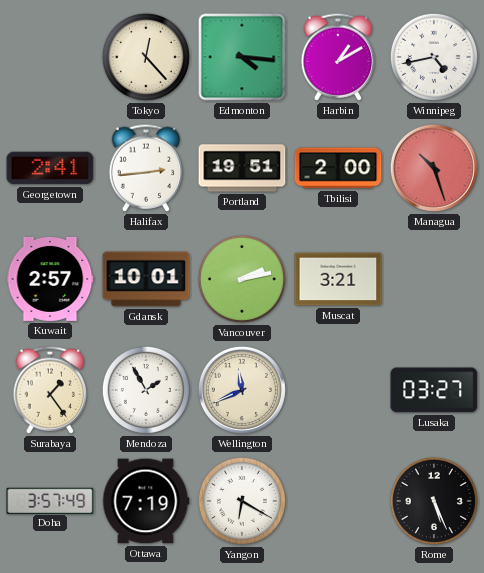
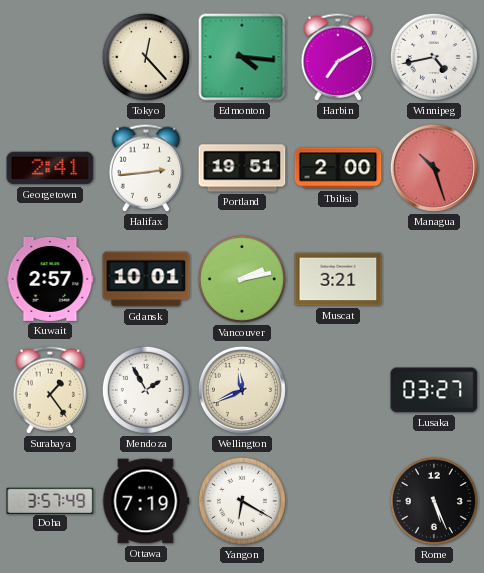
Harbin: 1:10 -> 7:10 (338, 57)
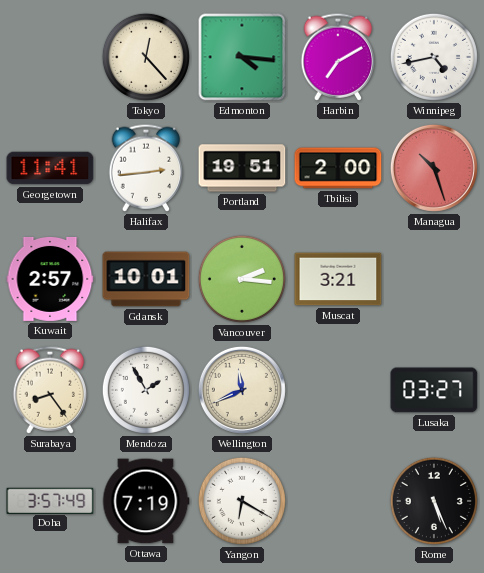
Georgetown: 2:41 -> 11:41 (50, 168)
Vancouver: 2:13 -> 2:16 (242, 279)
Surabaya: 1:24 -> 8:24 (50, 390)
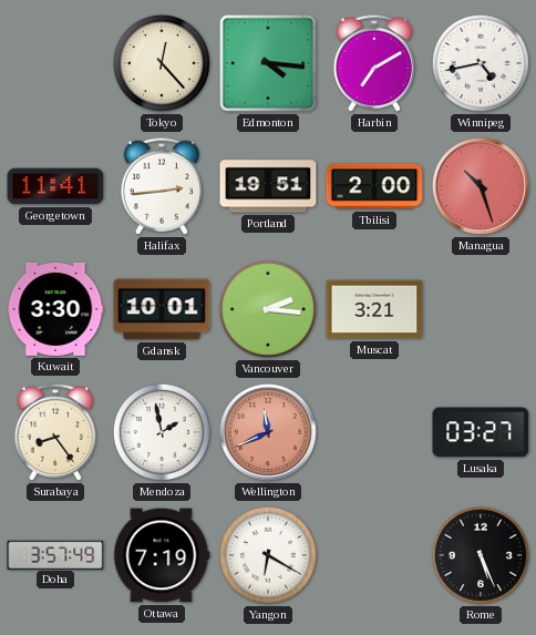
Kuwait: 2:57 -> 3:30 (55, 309)
Mendoza: 1:55 -> 1:58 (162, 432)
Wellington dial: cream -> salmon (268, 432)
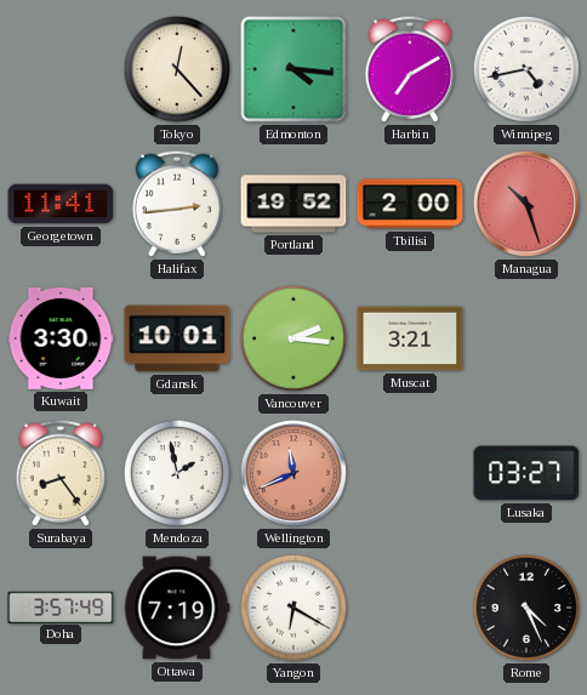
Portland: 19:51 -> 19:52 (293, 204)
Rome: 5:26 -> 4:26 (526, 608)
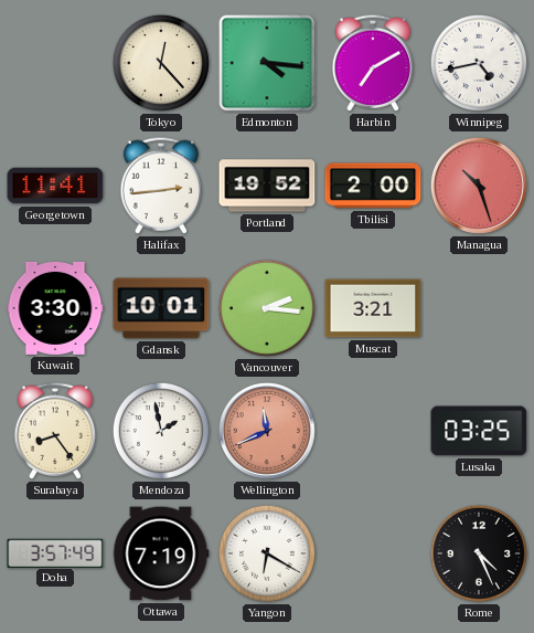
Lusaka: 03:27 -> 03:25 (479, 431)
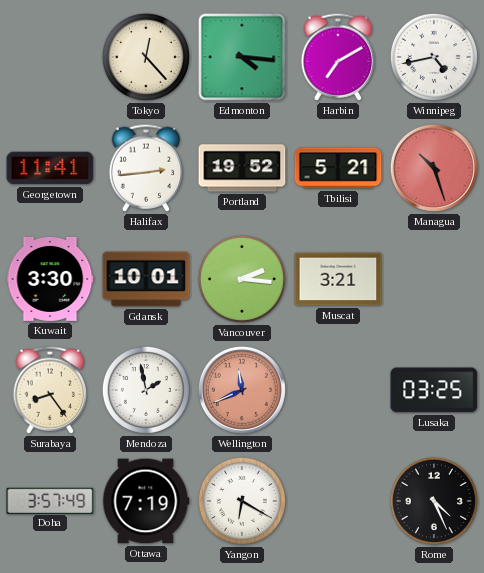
Tbilisi: 2:00 -> 5:21 (338, 168)
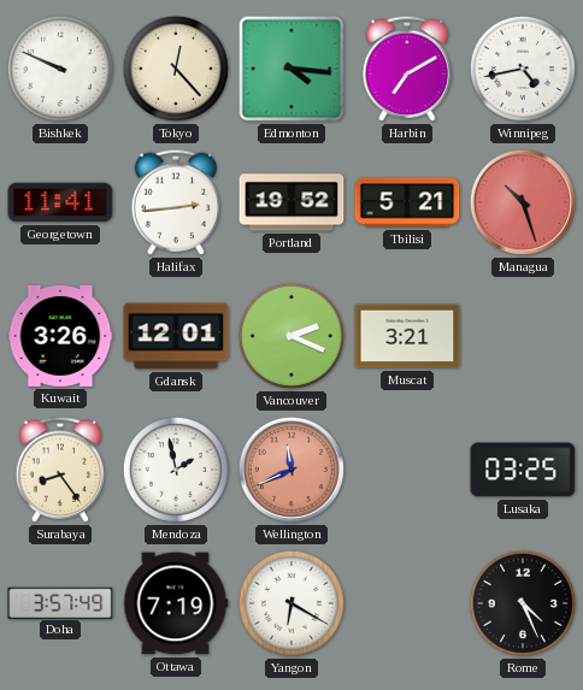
Bishkek: none -> 9:49 (60, 69)
Kuwait: 3:30 -> 3:26 (60, 336)
Gdansk: 10:01 -> 12:01 (176, 336)
Vancouver: 2:16 -> 2:19 (291, 336)
